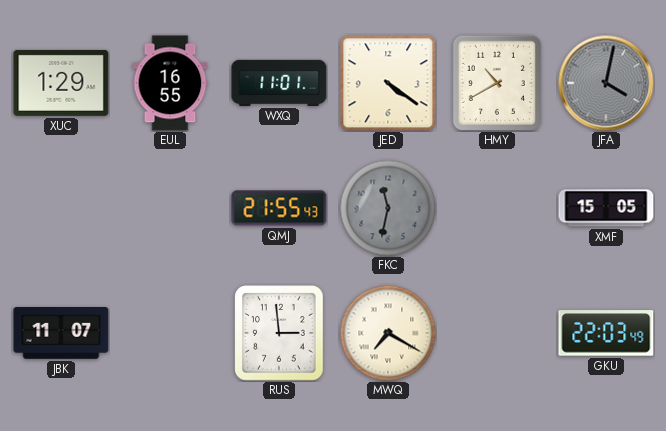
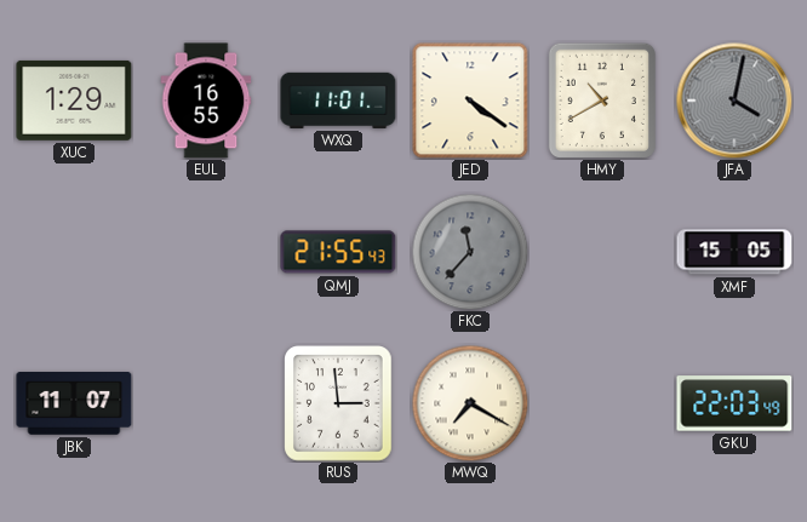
FKC: 11:32 -> 11:37 (470, 252)
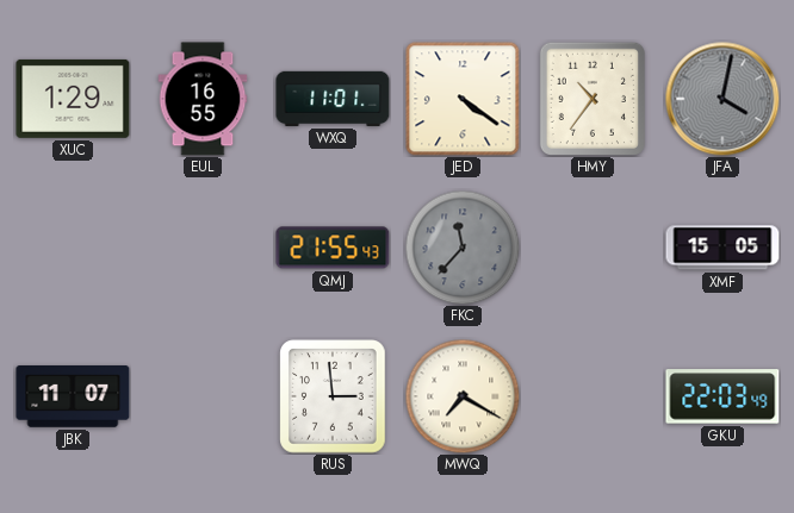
HMY: 10:40 -> 10:36 (593, 99)
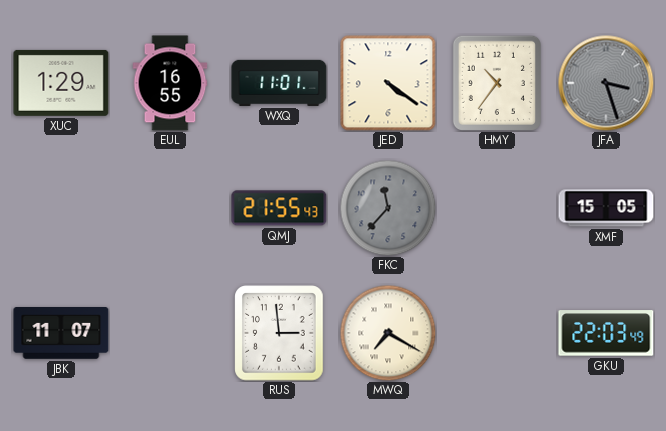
JFA: 4:02 -> 3:27 (606, 83)
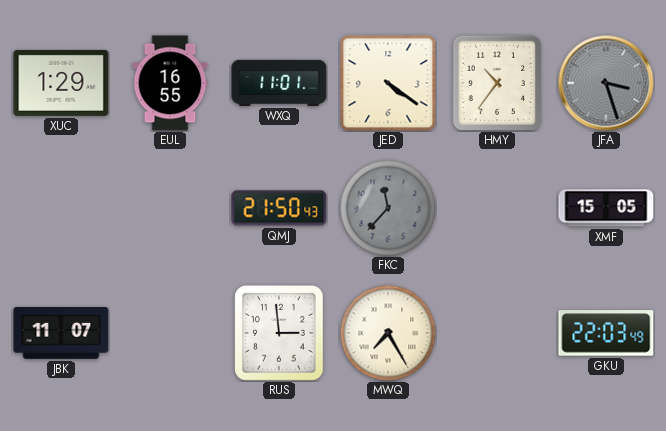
QMJ: 21:55 -> 21:50 (279, 208)
MWQ: 7:20 -> 7:25 (388, 333)
